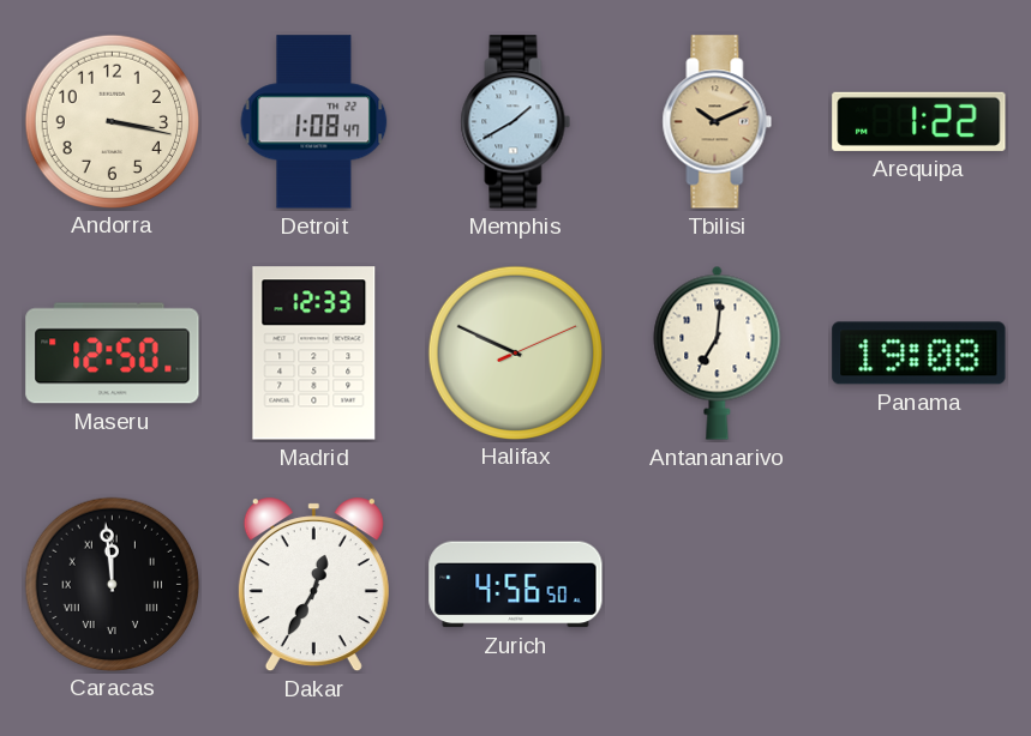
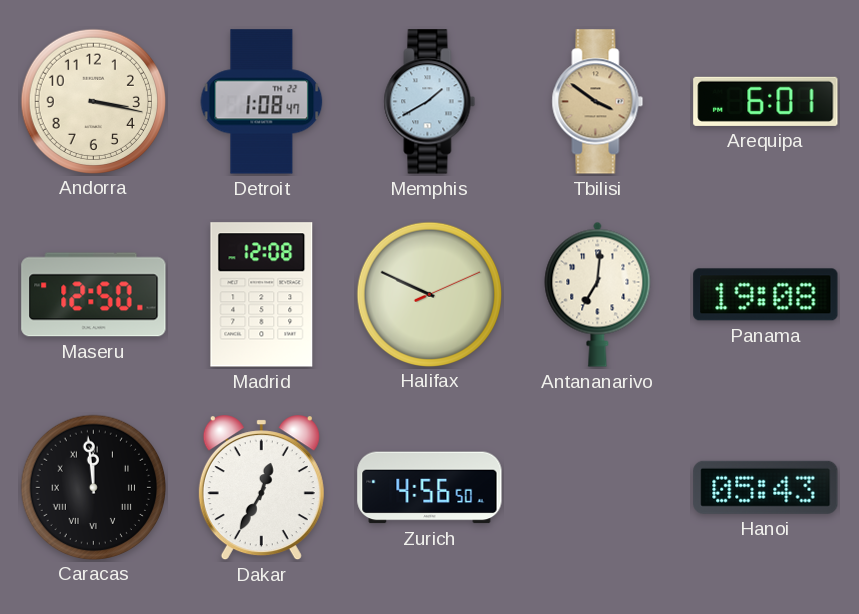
Tbilisi: 10:11 -> 3:51 (598, 102)
Arequipa: 1:22 -> 6:01 (766, 101)
Madrid: 12:33 -> 12:08 (262, 295)
Hanoi: none -> 05:43 (766, 487)
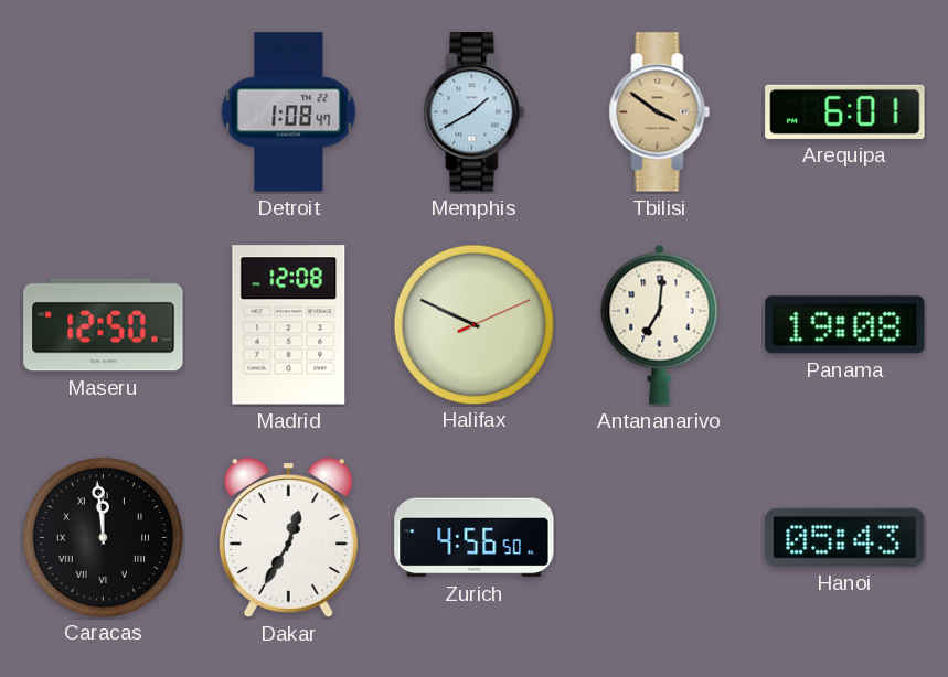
Andorra: 3:17 -> none (93, 101)
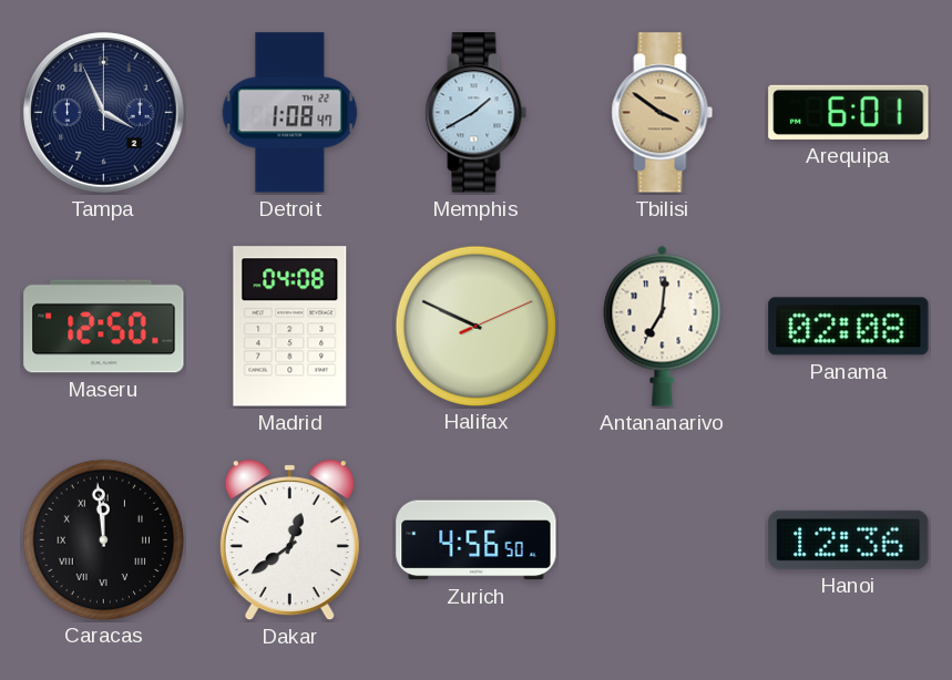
Tampa: none -> 3:56 (104, 113)
Madrid: 12:08 -> 04:08 (290, 327)
Panama: 19:08 -> 02:08 (849, 327)
Dakar: 12:35 -> 12:39 (289, 540)
Hanoi: 05:43 -> 12:36 (849, 539)
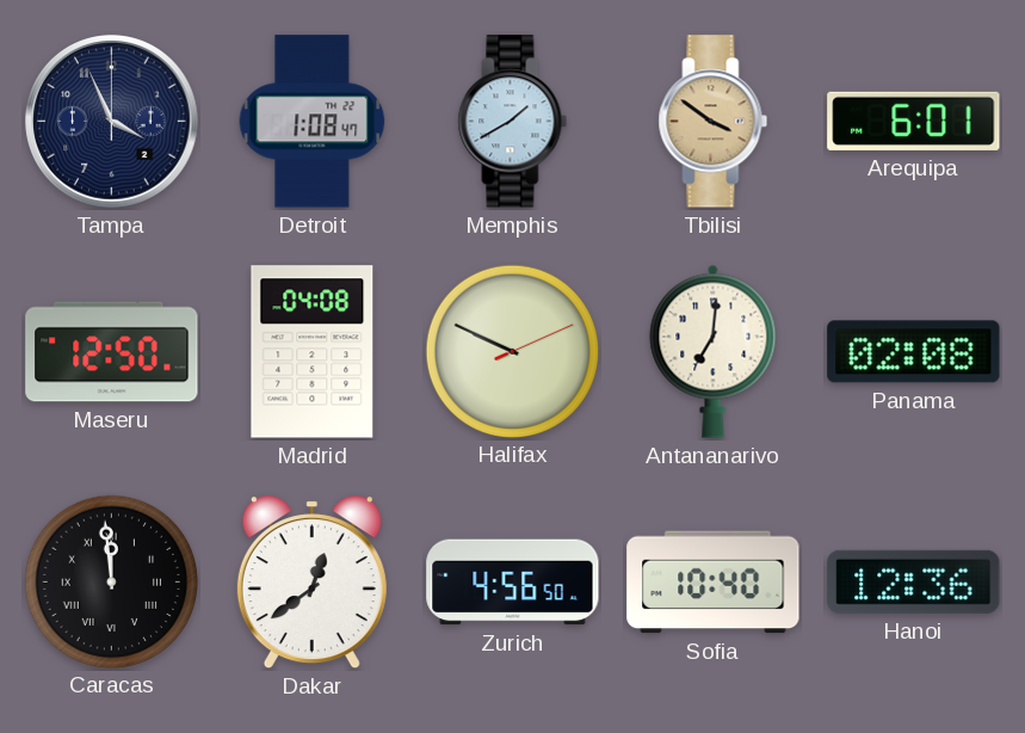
Sofia: none -> 10:40 (714, 583)
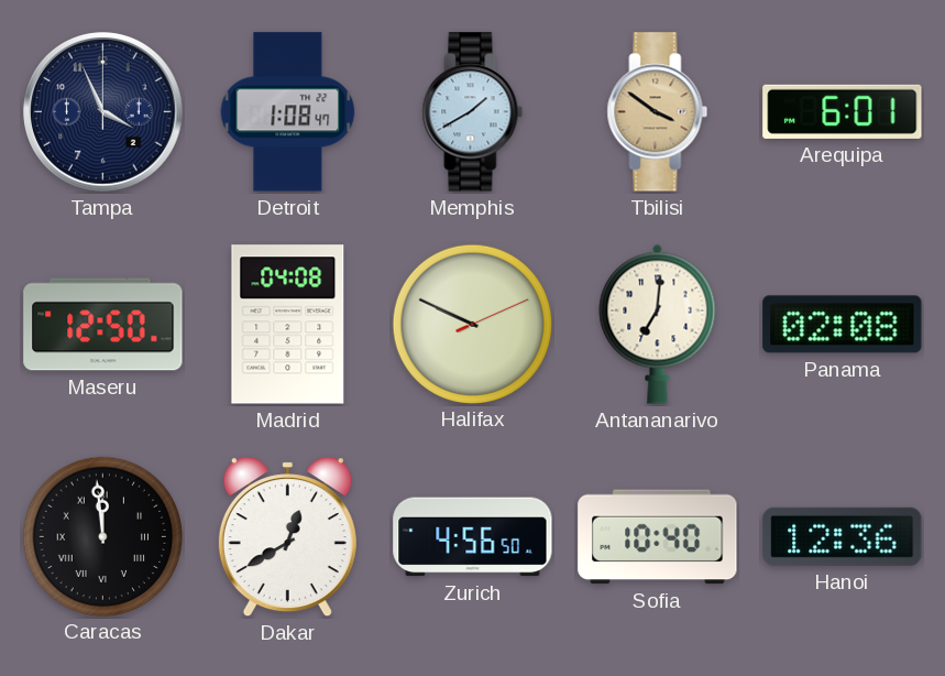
Dakar: 12:39 -> 12:40 (287, 537)
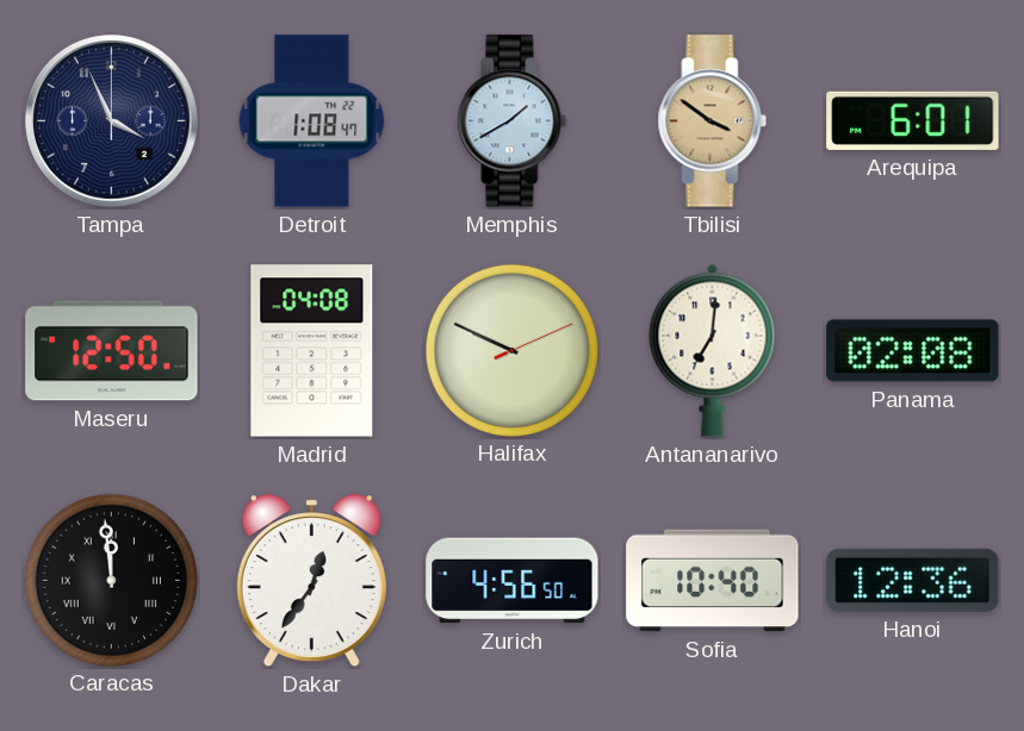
Dakar: 12:40 -> 12:36 (311, 581)
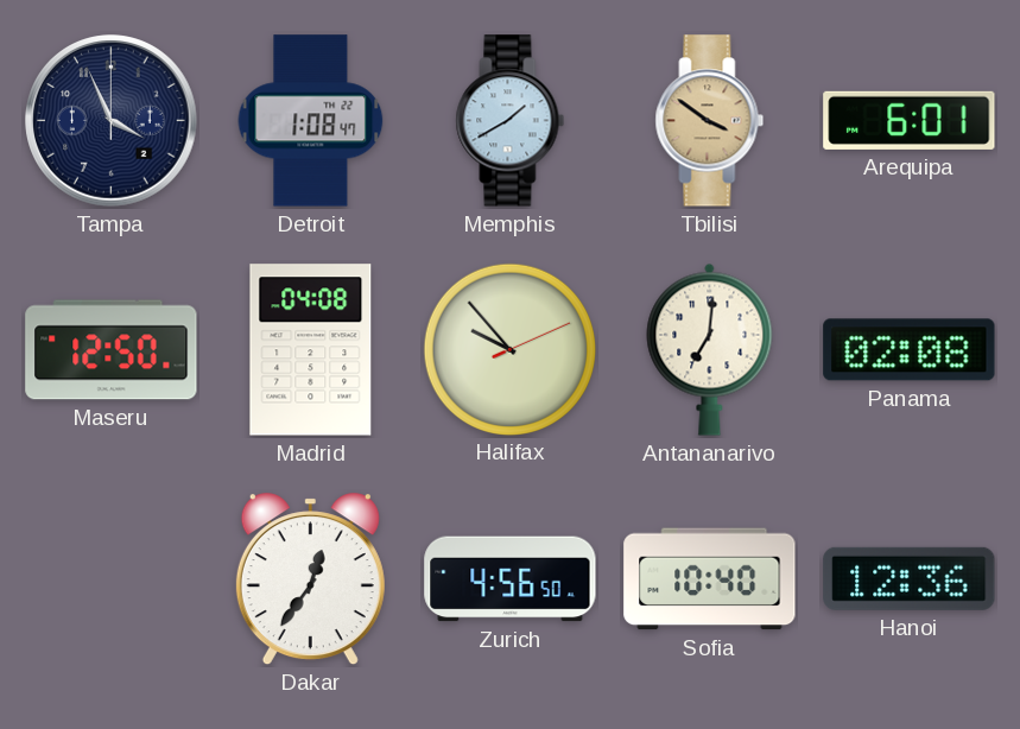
Halifax: 9:49 -> 9:53 (509, 349)
Caracas: 11:59 -> none (111, 580)
